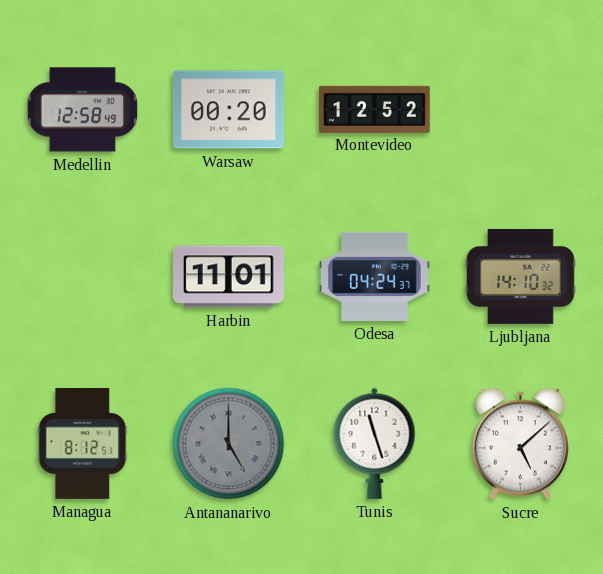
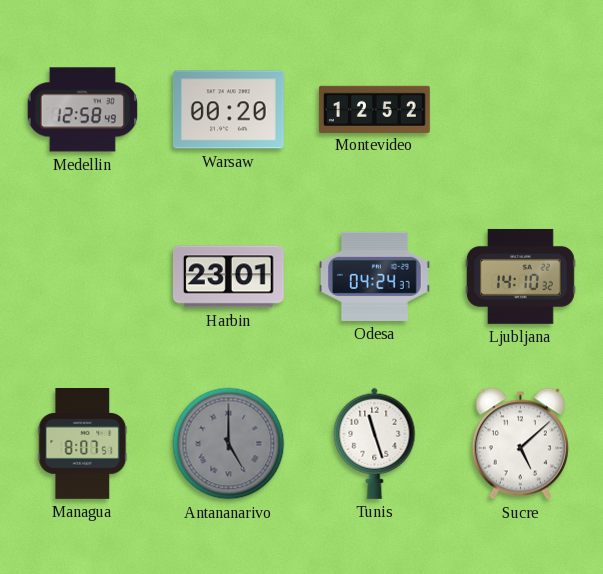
Harbin: 11:01 -> 23:01 (228, 277)
Managua: 8:12 -> 8:07 (83, 444)
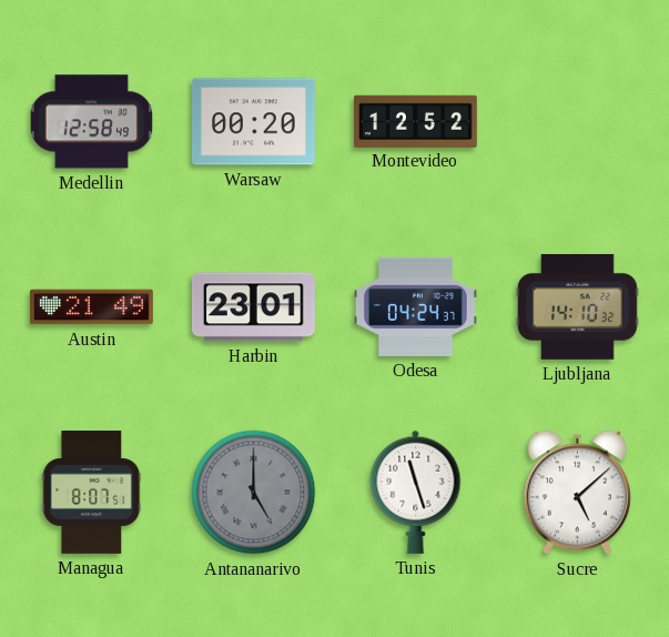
Austin: none -> 21:49 (92, 307)
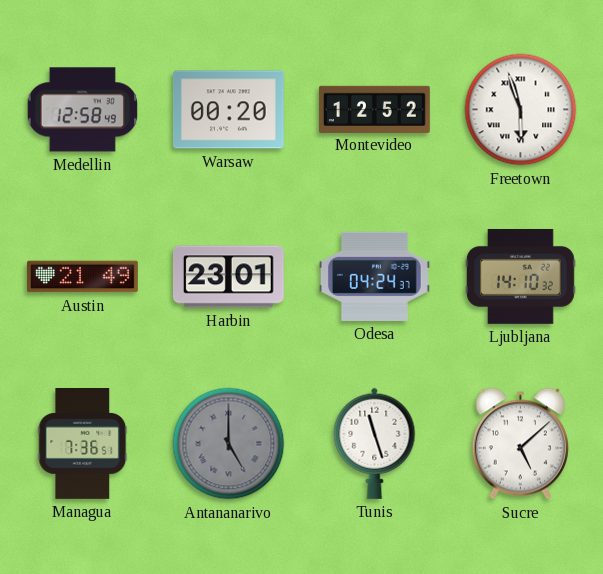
Freetown: none -> 5:57 (521, 110)
Managua: 8:07 -> 7:36 (83, 444)
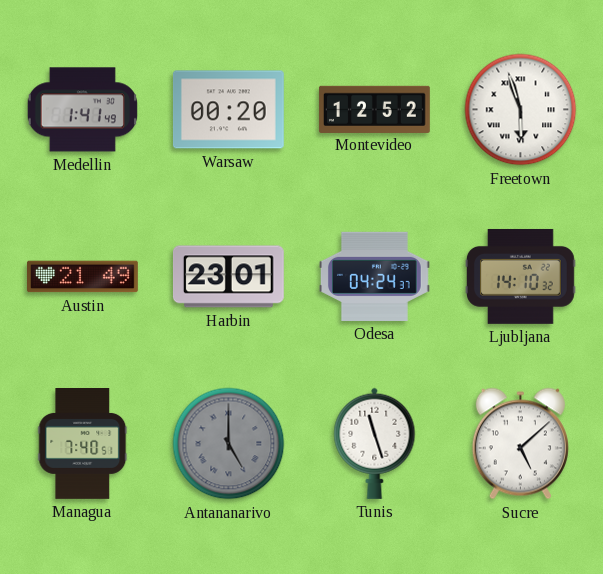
Medellin: 12:58 -> 1:41 (82, 110)
Managua: 7:36 -> 7:40 (83, 444)
